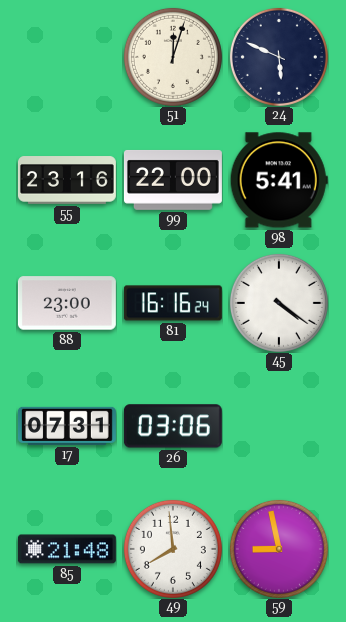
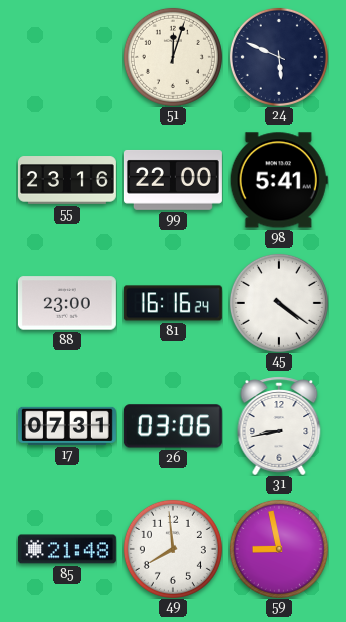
31: none -> 8:43 (279, 426)
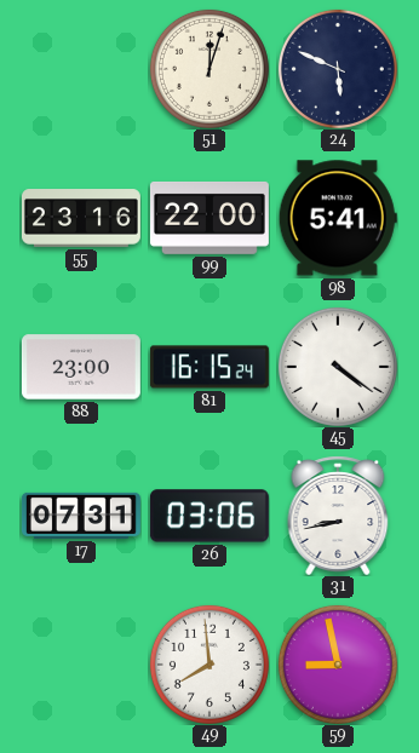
81: 16:16 -> 16:15 (209, 367)
85: 21:48 -> none (67, 549)
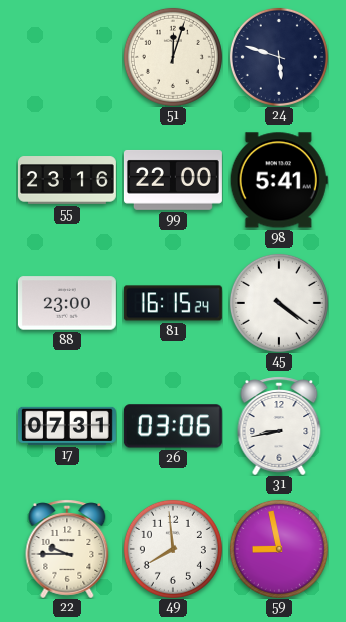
24: 5:49 -> 5:48 (279, 57)
22: none -> 9:45 (67, 549)
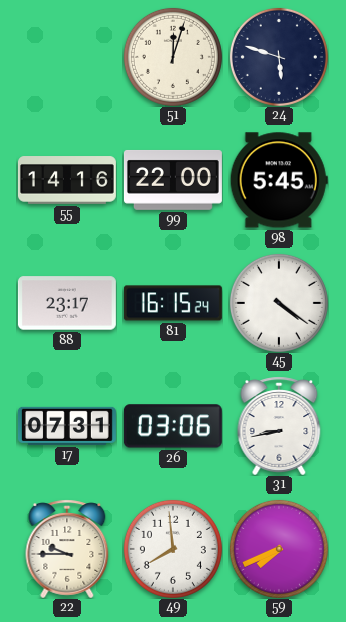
55: 23:16 -> 14:16 (67, 180)
98: 5:41 -> 5:45 (279, 180)
88: 23:00 -> 23:17 (67, 303)
59: 8:58 -> 7:41 (279, 549)
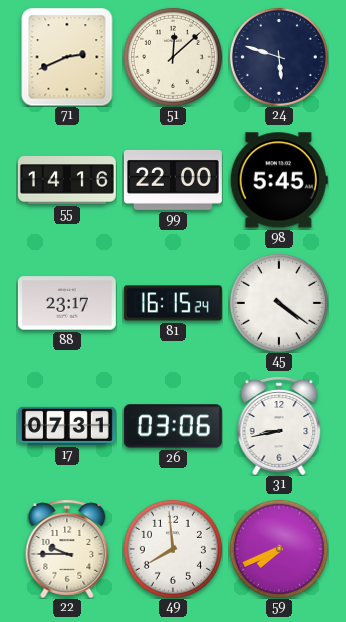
71: none -> 2:41 (67, 57)
51: 12:03 -> 12:08 (173, 57)
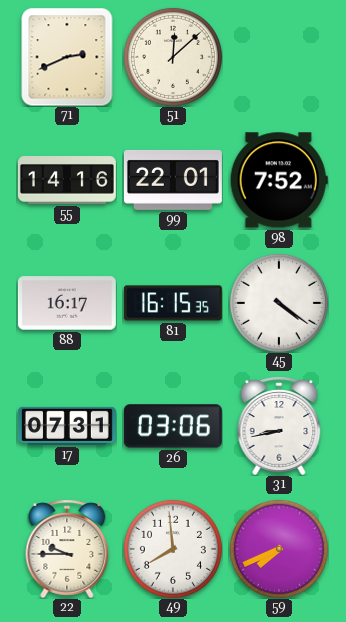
24: 5:48 -> none (279, 57)
99: 22:00 -> 22:01 (173, 180)
98: 5:45 -> 7:52 (279, 180)
88: 23:17 -> 16:17 (67, 303)
81: 16:15:24 -> 16:15:35 (173, 303)
